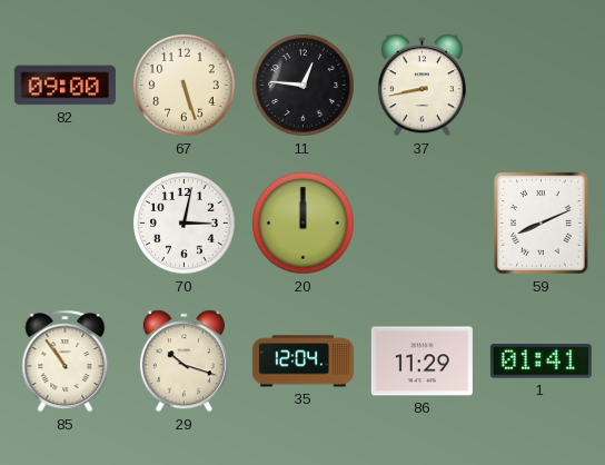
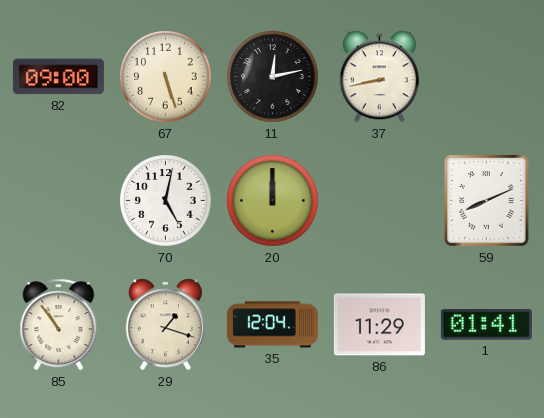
11: 12:46 -> 12:13 (273, 77)
70: 3:02 -> 5:02 (166, 201)
29: 10:18 -> 1:18 (165, 325)
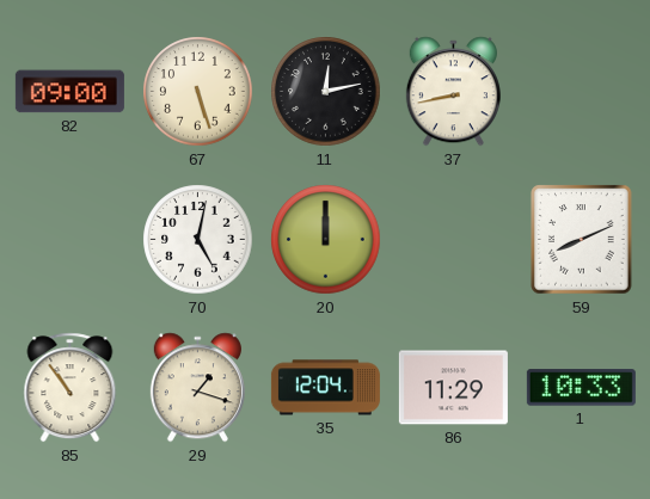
1: 01:41 -> 10:33 (581, 388)
